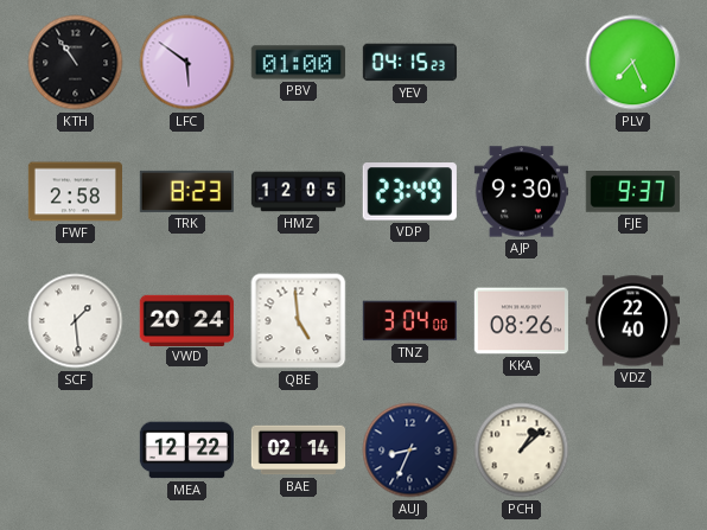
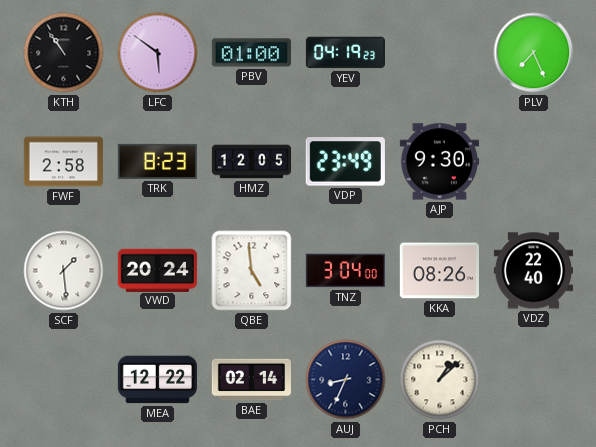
YEV: 04:15 -> 04:19 (345, 53)
FJE: 9:37 -> none (632, 192)
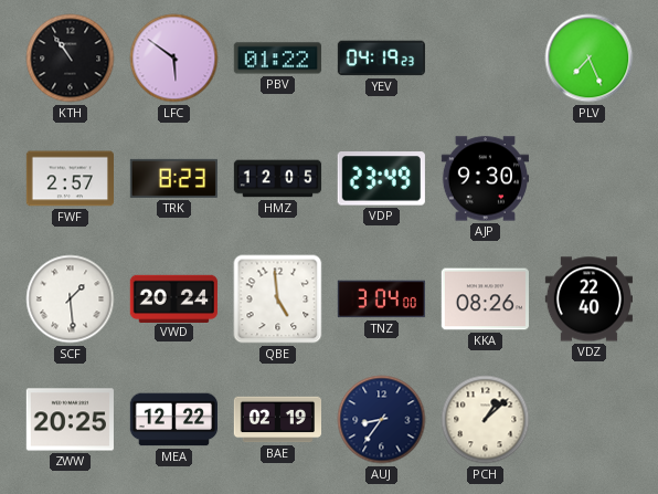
PBV: 01:00 -> 01:22 (277, 59)
FWF: 2:58 -> 2:57 (70, 179)
ZWW: none -> 20:25 (70, 420)
BAE: 02:14 -> 02:19 (277, 420)
AUJ: 8:34 -> 8:36 (382, 420)
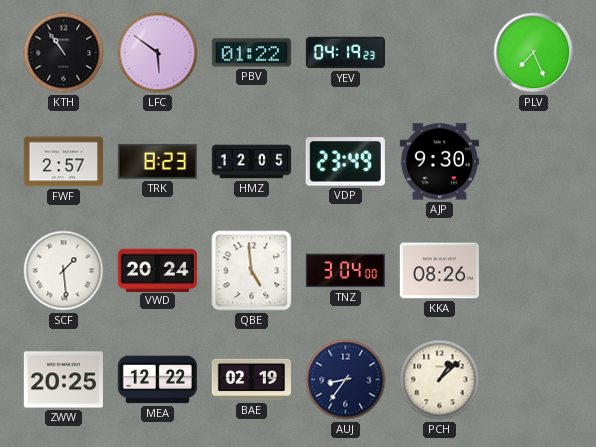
VDZ: 22:40 -> none (588, 299)
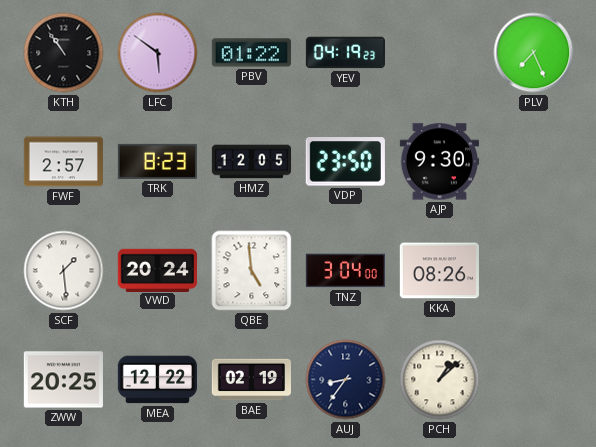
VDP: 23:49 -> 23:50 (345, 162)
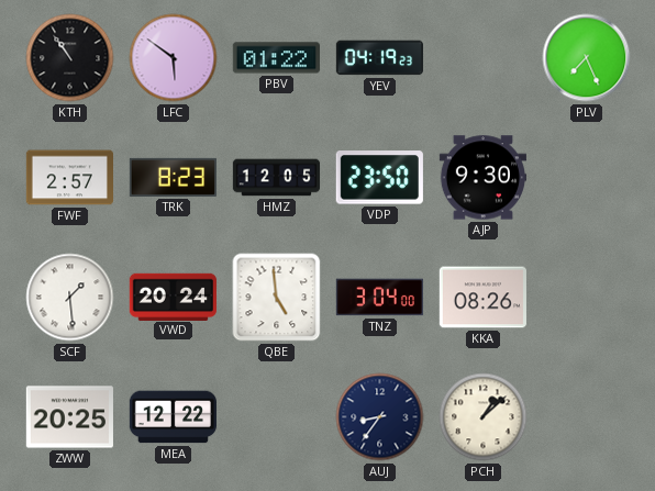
BAE: 02:19 -> none (251, 380)
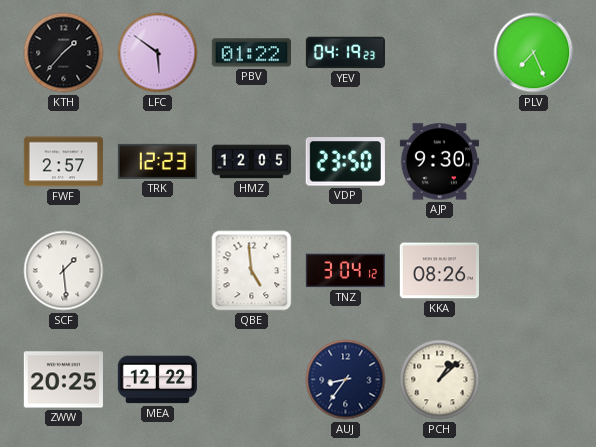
KTH: 10:54 -> 1:37 (64, 53)
TRK: 8:23 -> 12:23 (157, 161)
VWD: 20:24 -> none (173, 297)
TNZ: 3:04:00 -> 3:04:12 (345, 271)
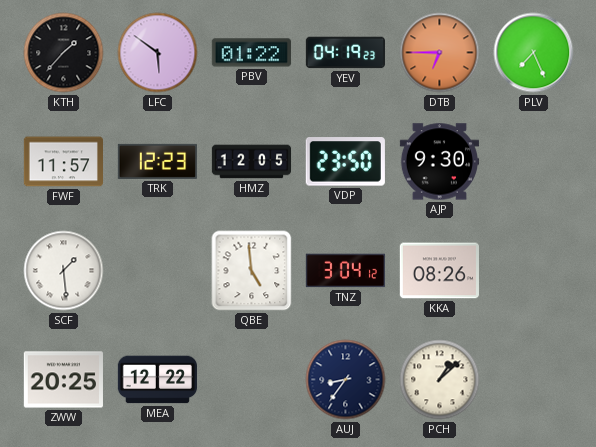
DTB: none -> 6:45 (440, 53)
FWF: 2:57 -> 11:57 (63, 162)
